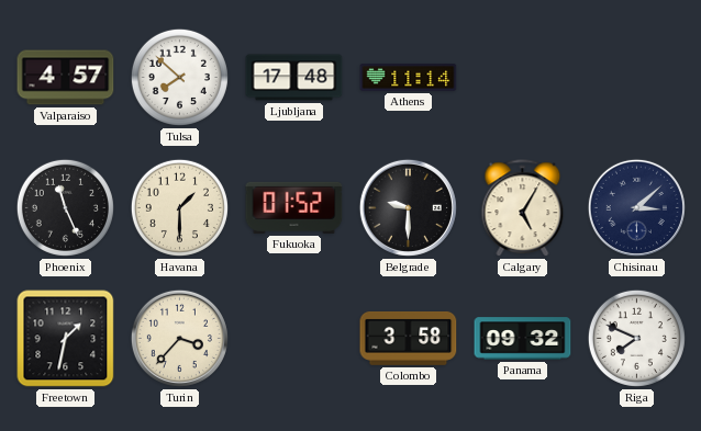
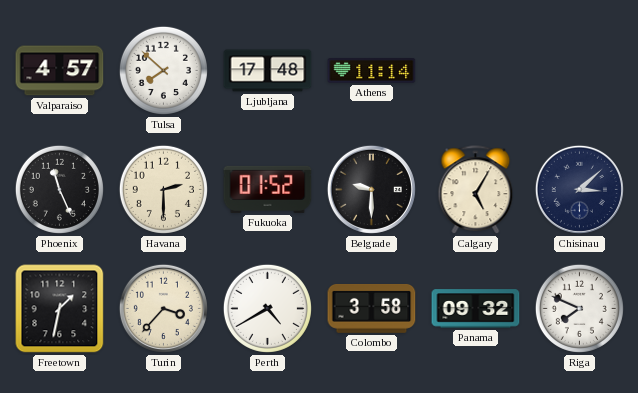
Havana: 1:30 -> 2:30 (163, 189)
Perth: none -> 4:40 (267, 308)
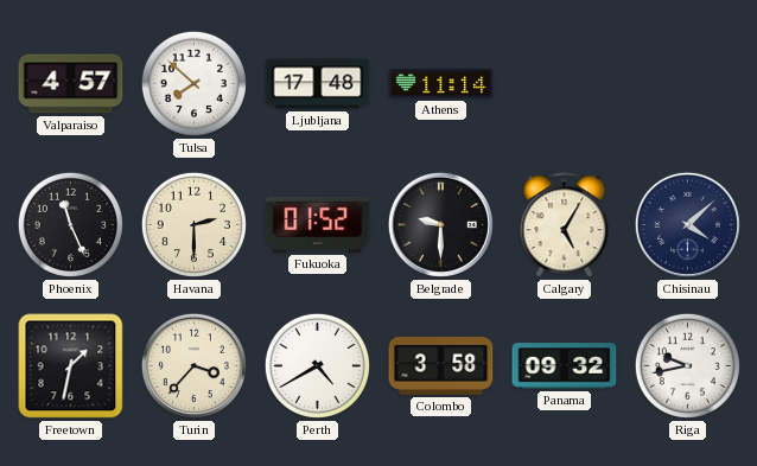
Chisinau: 3:08 -> 4:08 (687, 224)
Riga: 7:49 -> 9:43 (687, 365)
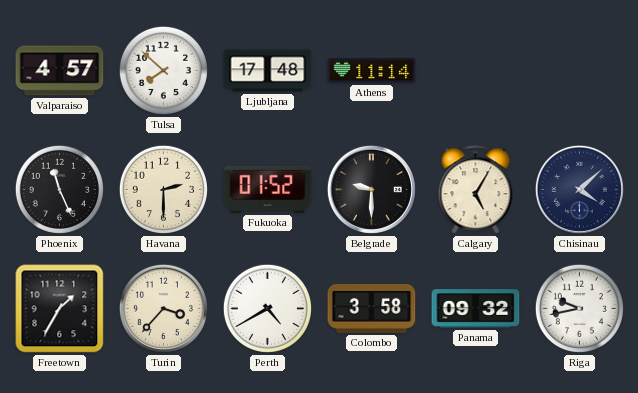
Freetown: 1:32 -> 1:35 (60, 309)
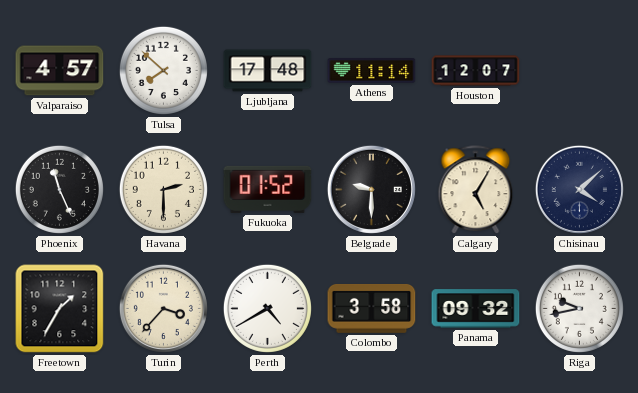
Houston: none -> 12:07 (476, 71)
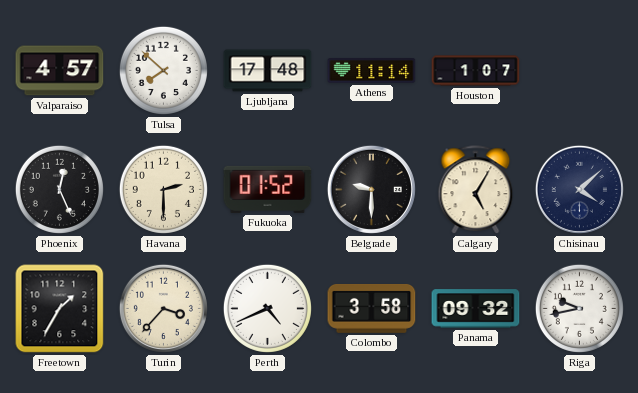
Houston: 12:07 -> 1:07 (476, 71)
Phoenix: 11:26 -> 12:26 (59, 189)
Perth: 4:40 -> 4:41 (267, 308)
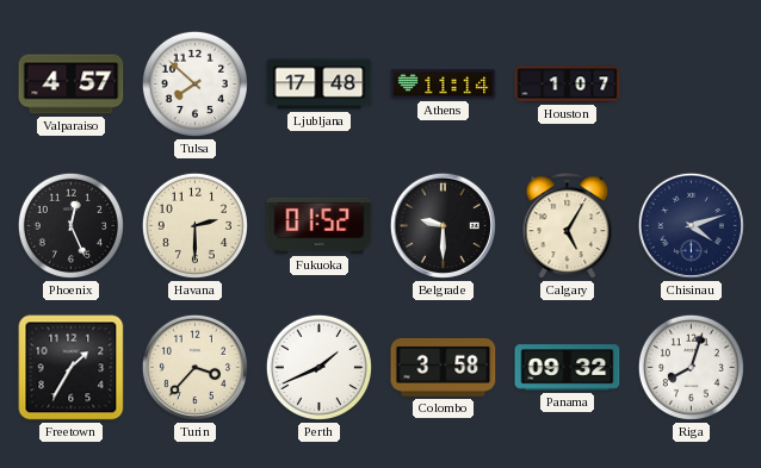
Chisinau: 4:08 -> 4:12 (691, 225)
Perth: 4:41 -> 1:41 (318, 367)
Riga: 9:43 -> 8:03 (691, 367)
